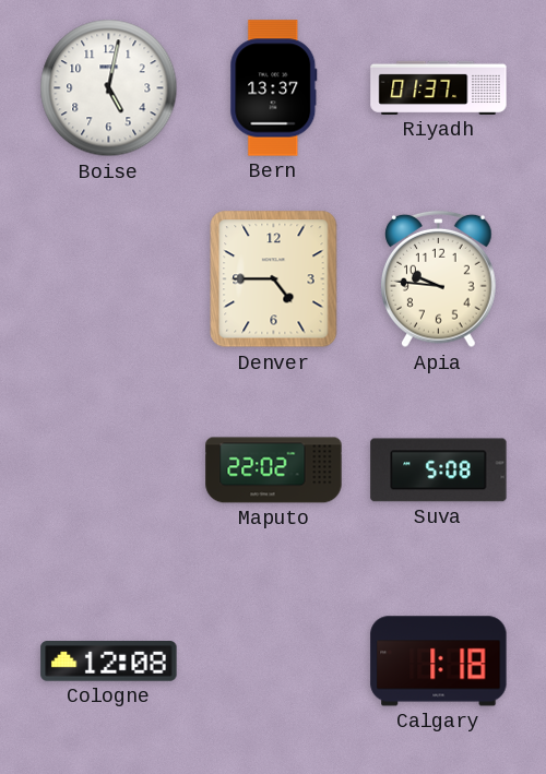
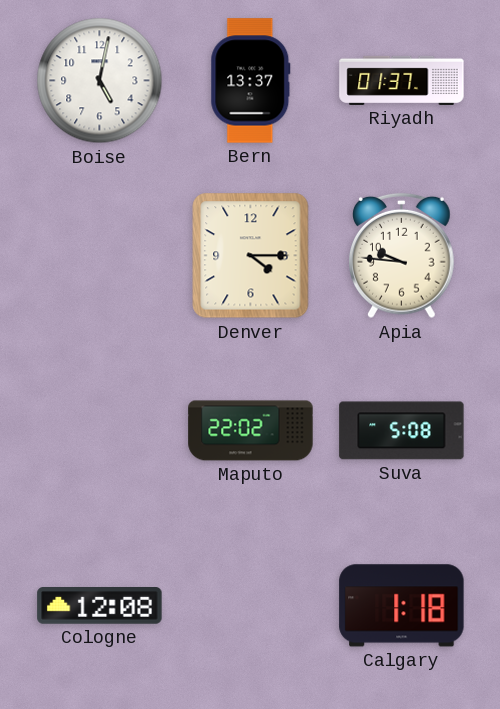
Denver: 4:45 -> 4:15 (251, 256)
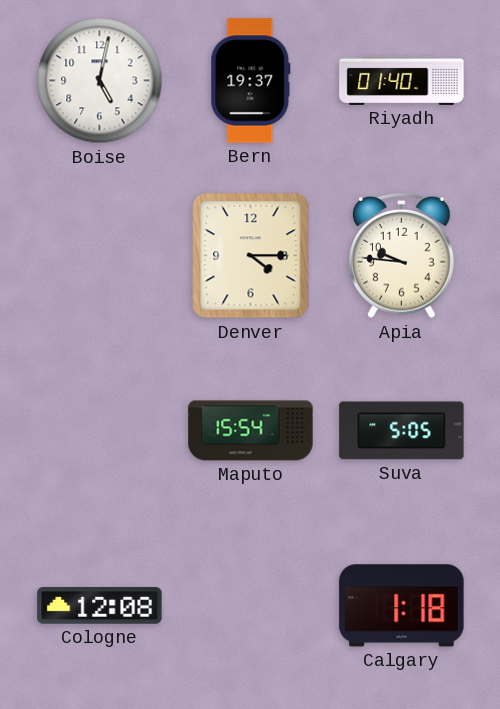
Bern: 13:37 -> 19:37 (251, 81)
Riyadh: 01:37 -> 01:40 (402, 80)
Maputo: 22:02 -> 15:54 (251, 431)
Suva: 5:08 -> 5:05 (402, 431)
